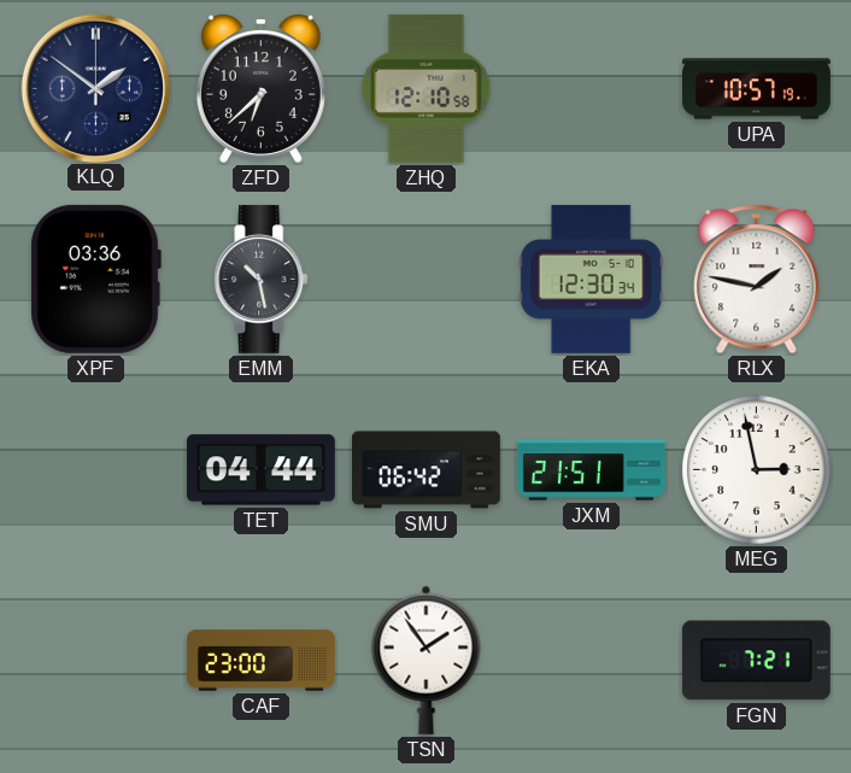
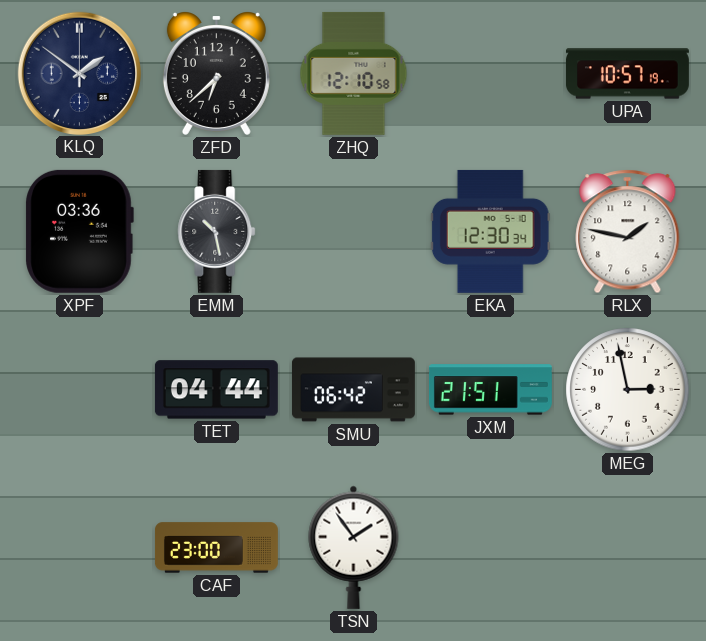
FGN: 7:21 -> none (756, 661)
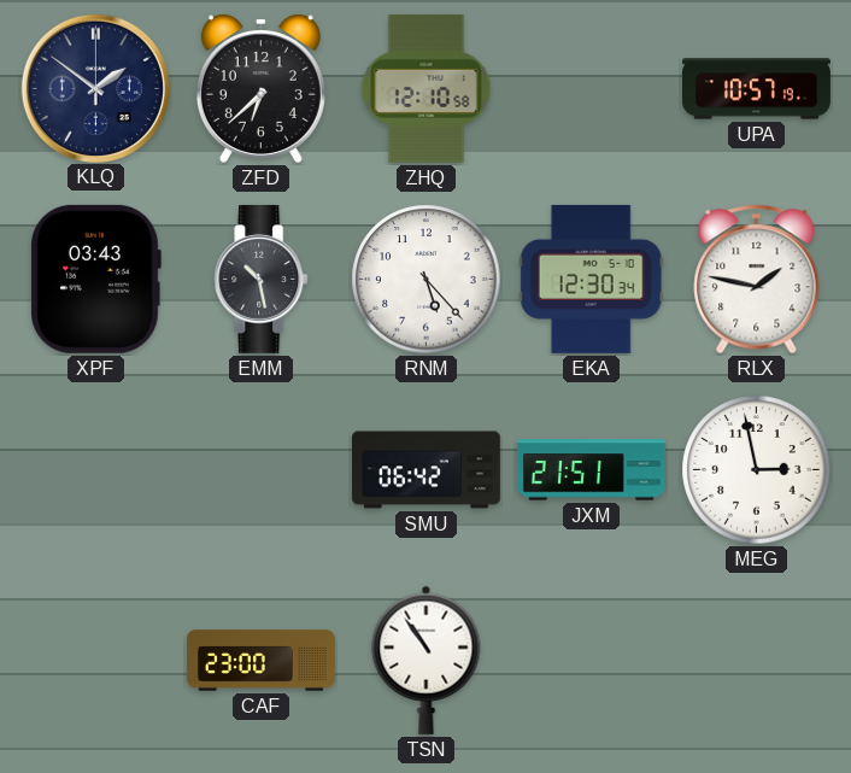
XPF: 03:36 -> 03:43 (95, 279)
RNM: none -> 5:23 (427, 280)
TET: 04:44 -> none (216, 390)
TSN: 1:54 -> 10:54 (427, 660)
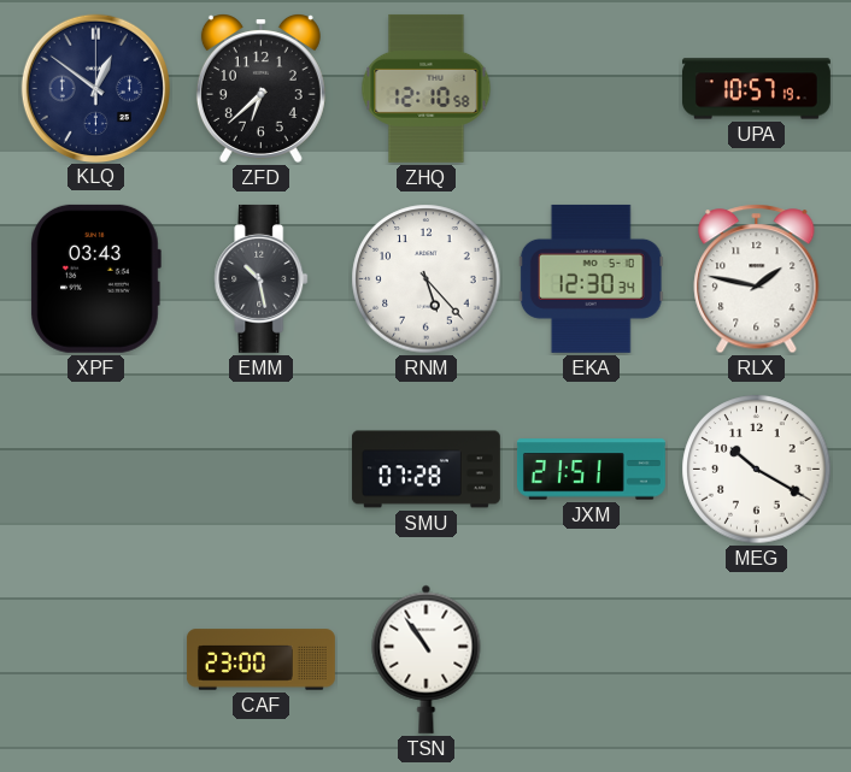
KLQ: 1:51 -> 12:51 (95, 88)
SMU: 06:42 -> 07:28 (425, 470)
MEG: 2:58 -> 10:20 (757, 470)
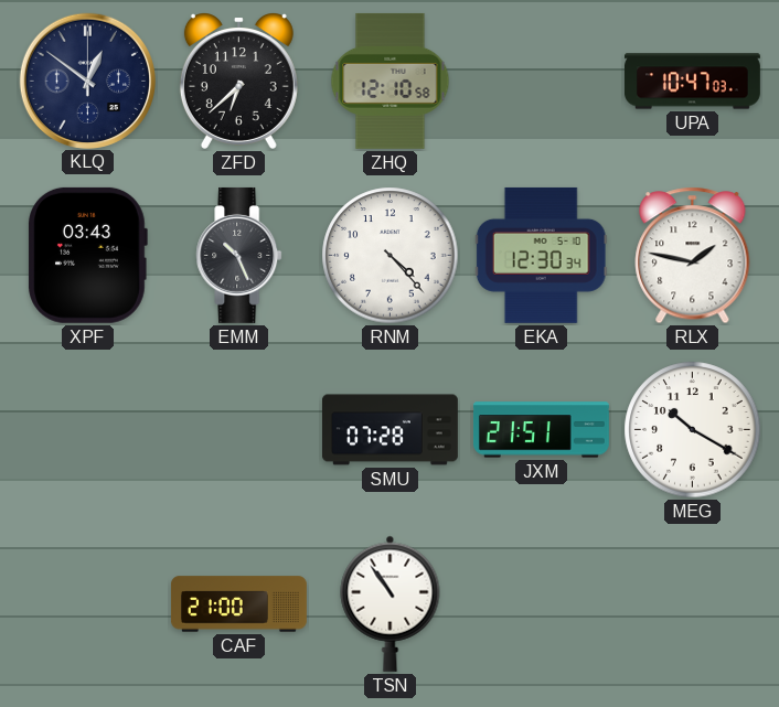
UPA: 10:57 -> 10:47 (692, 82)
EMM: 10:28 -> 10:26 (239, 255)
RNM: 5:23 -> 4:23 (391, 256)
CAF: 23:00 -> 21:00 (238, 604)
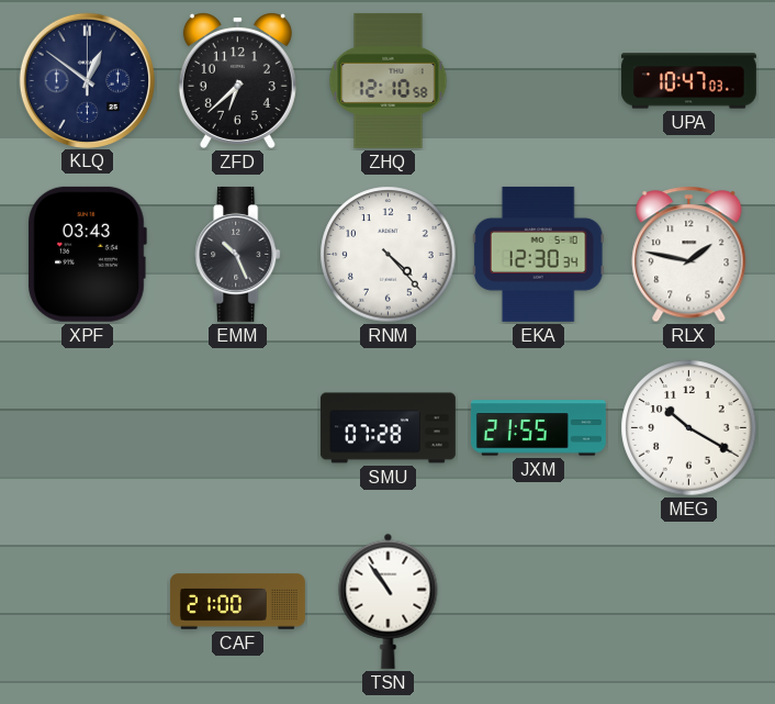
JXM: 21:51 -> 21:55 (538, 428)
